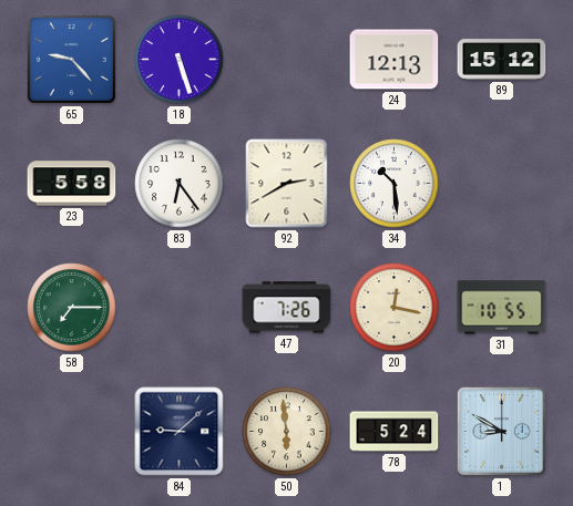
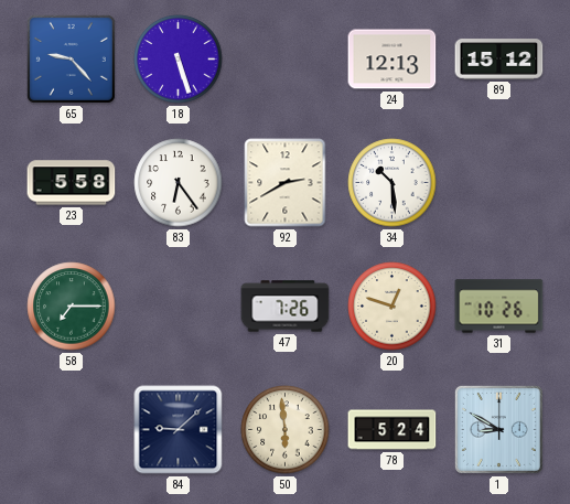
20: 12:17 -> 12:48 (392, 307)
31: 10:55 -> 10:26 (499, 307)
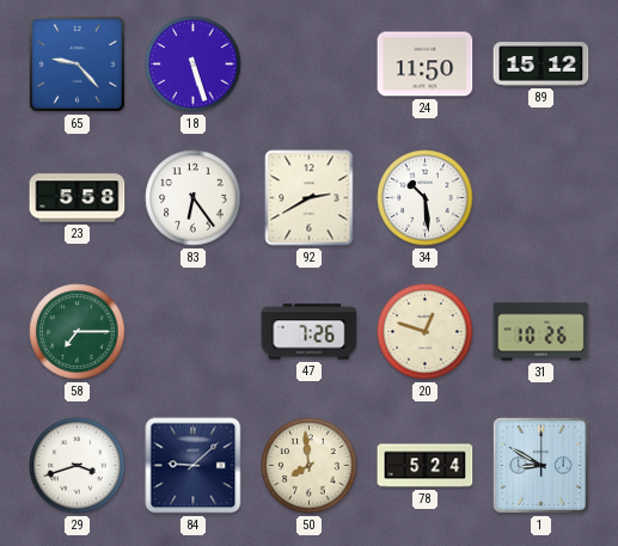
24: 12:13 -> 11:50 (426, 65)
29: none -> 3:42 (78, 466)
50: 5:59 -> 7:59 (310, 466)
